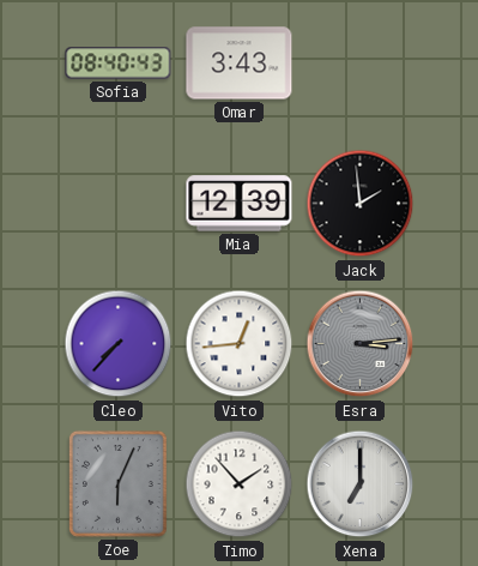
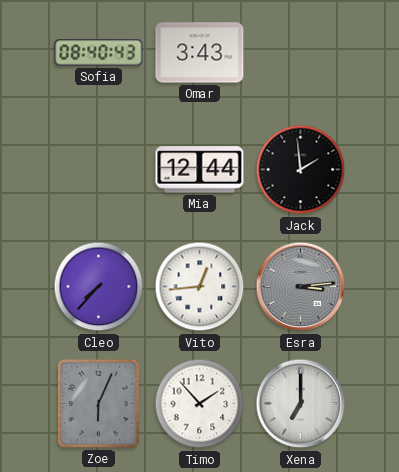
Mia: 12:39 -> 12:44 (200, 170)
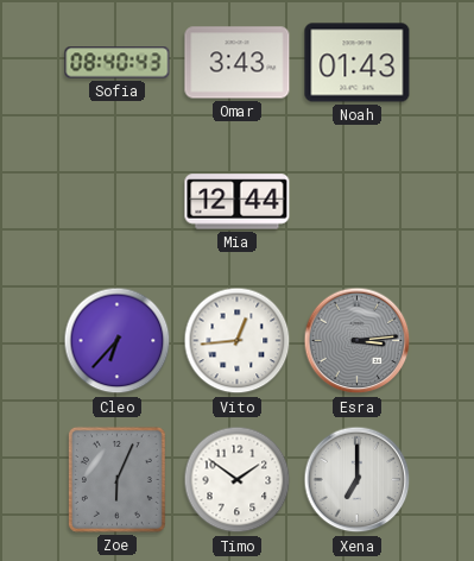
Noah: none -> 01:43 (358, 63)
Jack: 1:59 -> none (301, 170)
Cleo: 7:37 -> 6:37 (118, 341)
Timo: 1:53 -> 1:51 (238, 480)
